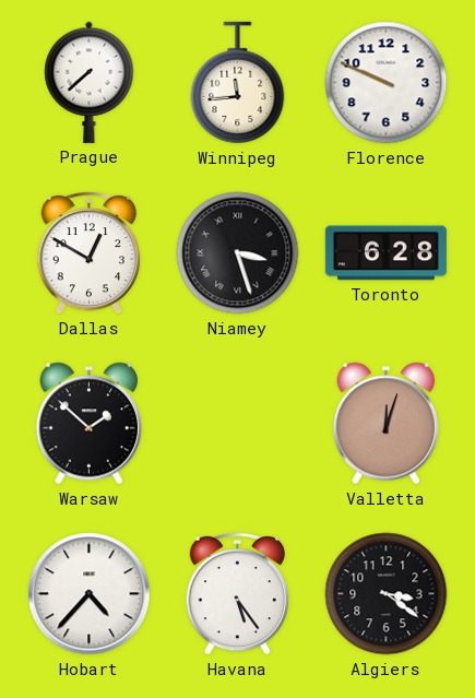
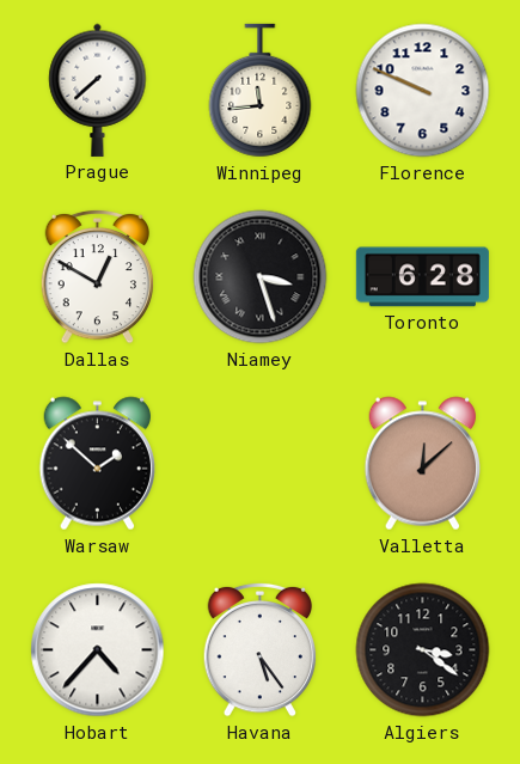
Valletta: 12:03 -> 12:08 (422, 464)
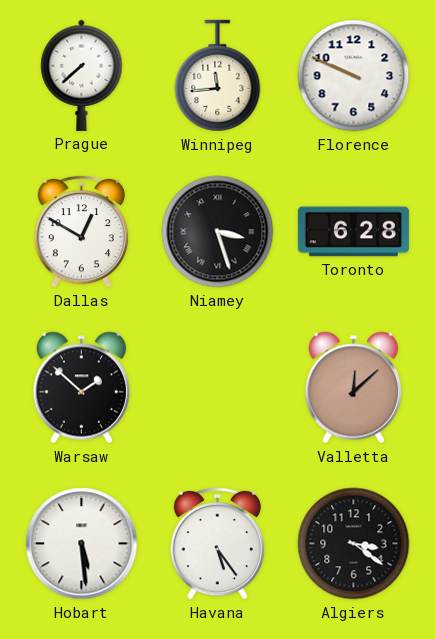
Hobart: 4:37 -> 5:29 (82, 544)
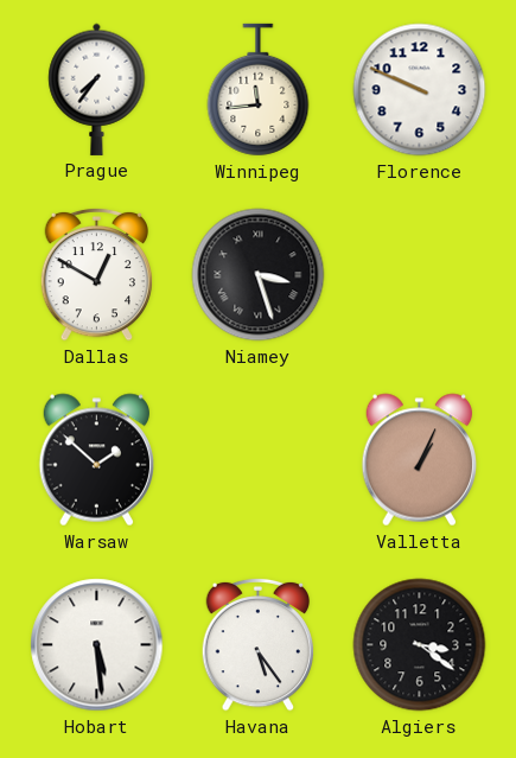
Prague: 7:38 -> 7:36 (97, 89)
Toronto: 6:28 -> none (353, 232)
Valletta: 12:08 -> 1:04 (419, 460)
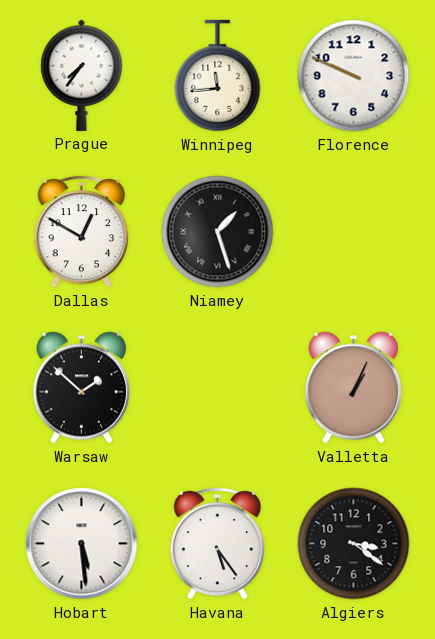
Niamey: 3:27 -> 1:27 (218, 232)
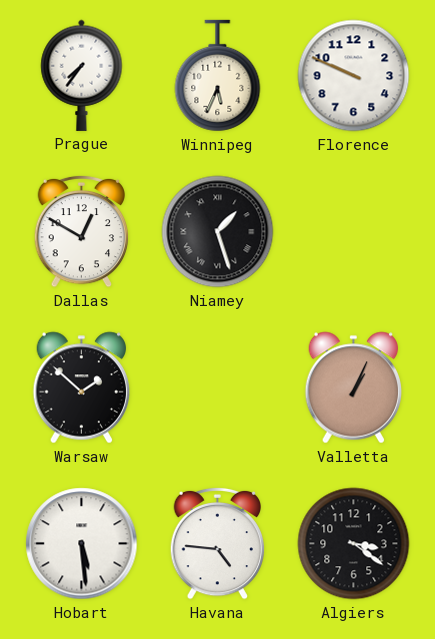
Winnipeg: 11:44 -> 5:34 (218, 76)
Havana: 5:24 -> 4:46 (218, 543)
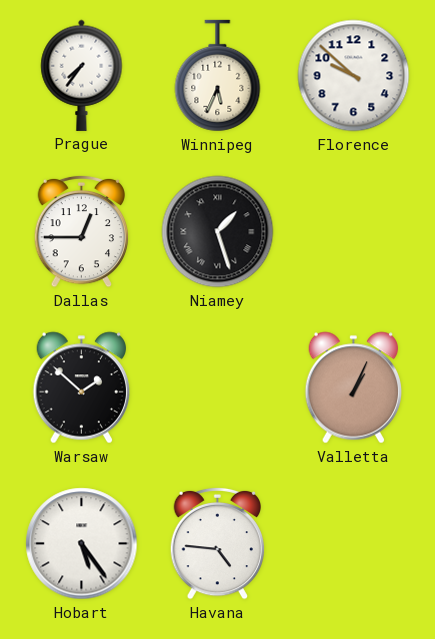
Florence: 9:49 -> 9:52 (354, 76)
Dallas: 12:50 -> 12:45 (82, 231)
Hobart: 5:29 -> 5:24 (82, 544)
Algiers: 3:21 -> none (354, 544)
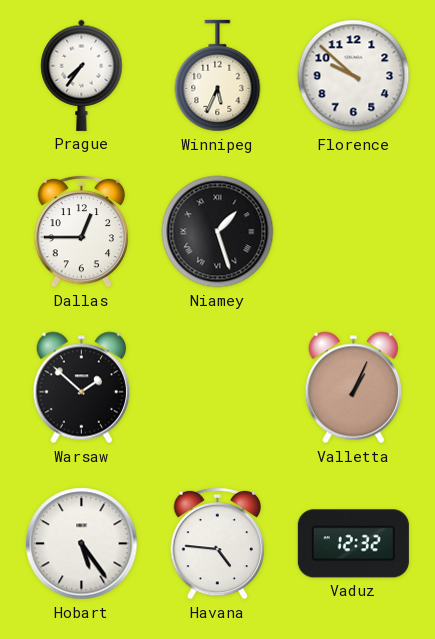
Vaduz: none -> 12:32 (353, 544)
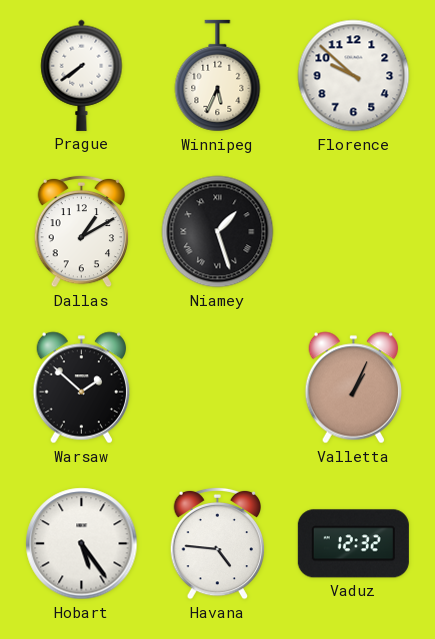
Prague: 7:36 -> 7:39 (82, 75)
Dallas: 12:45 -> 1:10 (82, 231)
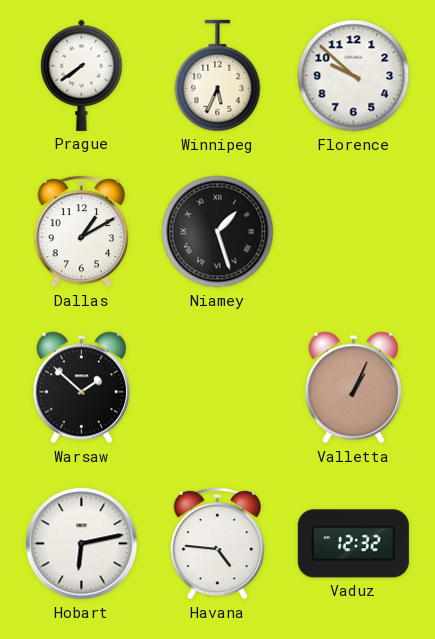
Hobart: 5:24 -> 6:13 (82, 544)
